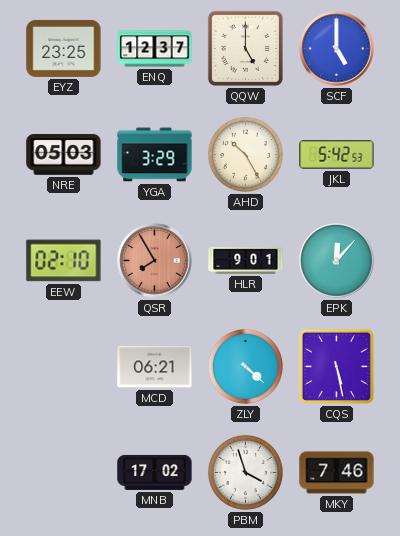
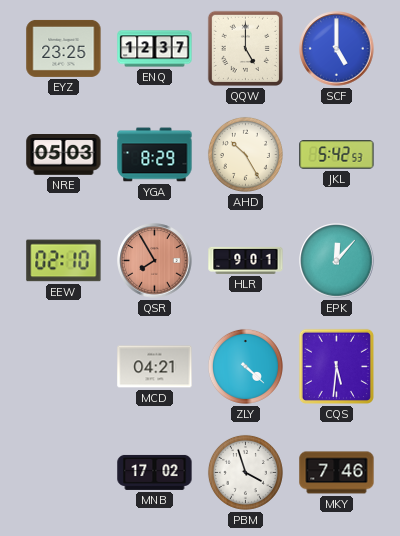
YGA: 3:29 -> 8:29 (155, 155)
MCD: 06:21 -> 04:21 (155, 367)
CQS: 5:28 -> 5:31 (336, 366)
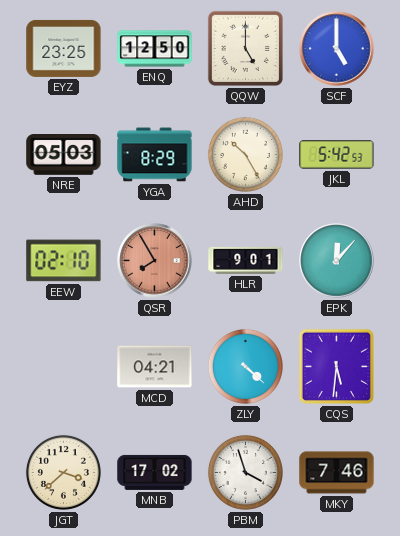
ENQ: 12:37 -> 12:50 (155, 49)
JGT: none -> 3:38 (63, 472)
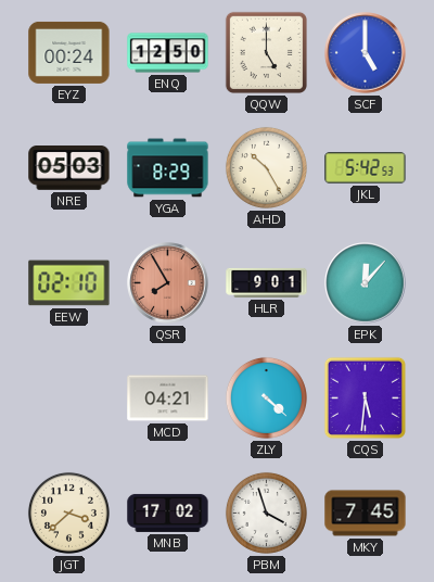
EYZ: 23:25 -> 00:24 (69, 52)
MKY: 7:46 -> 7:45 (366, 514)
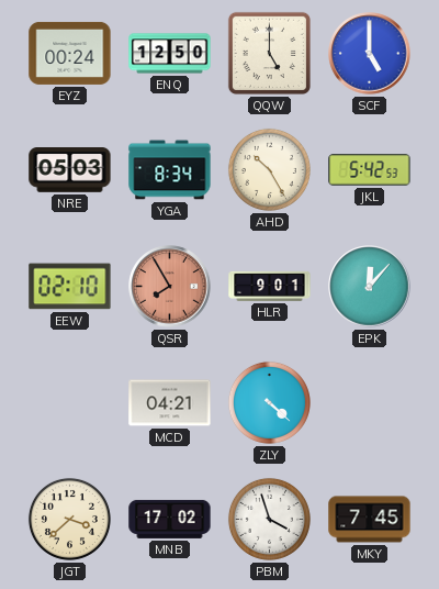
YGA: 8:29 -> 8:34 (170, 170)
CQS: 5:31 -> none (365, 397)
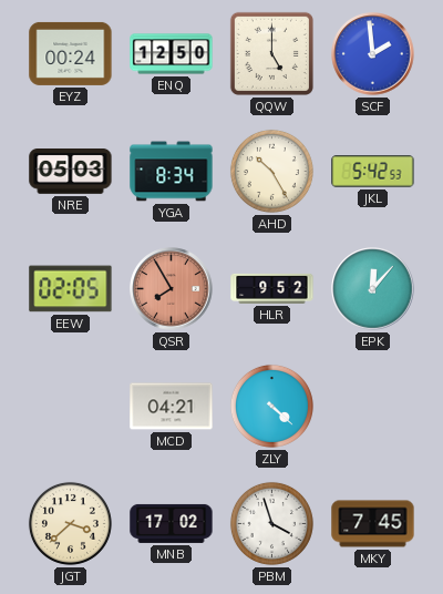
SCF: 5:00 -> 1:59 (373, 54)
EEW: 02:10 -> 02:05 (71, 289)
HLR: 9:01 -> 9:52 (272, 288)
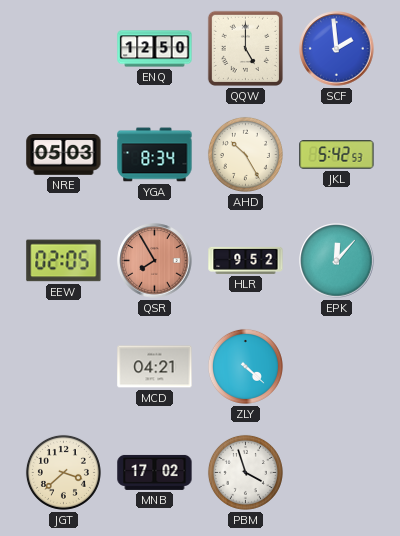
EYZ: 00:24 -> none (71, 53)
MKY: 7:45 -> none (373, 524)
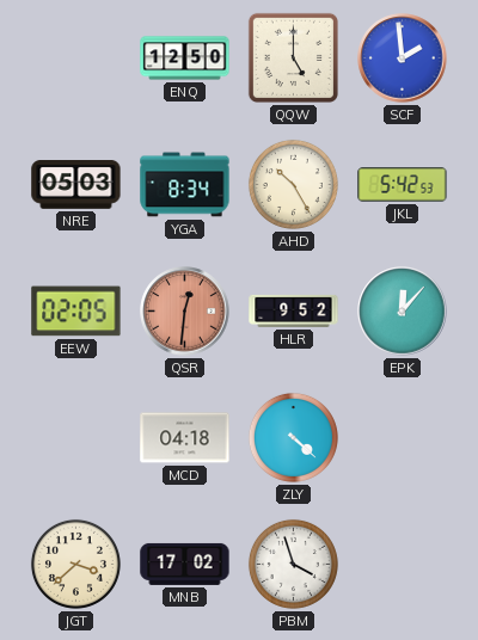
QSR: 7:55 -> 12:31 (185, 312)
MCD: 04:21 -> 04:18 (185, 438)
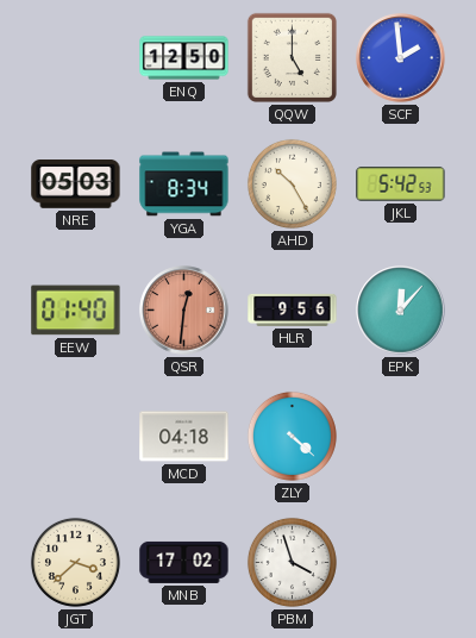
EEW: 02:05 -> 01:40 (76, 311)
HLR: 9:52 -> 9:56 (293, 309)
